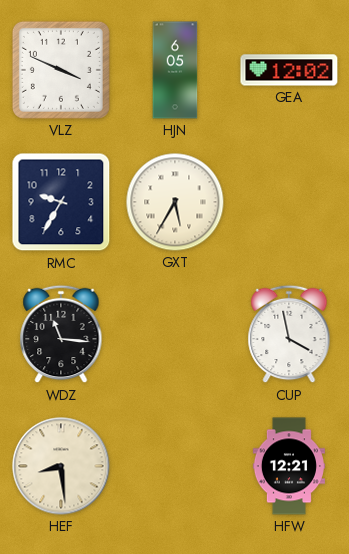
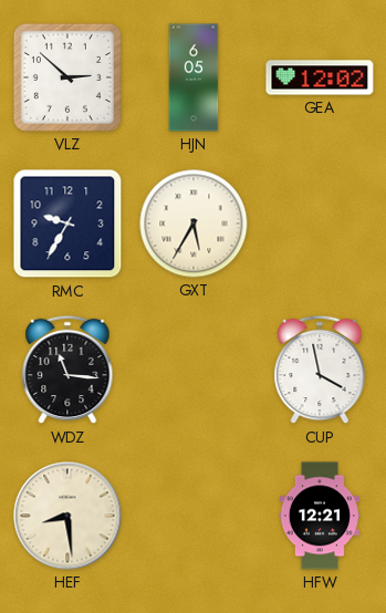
VLZ: 3:49 -> 2:52 (67, 77)
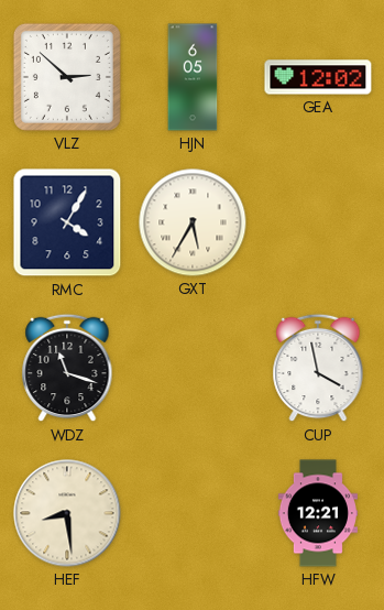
RMC: 9:35 -> 4:05 (67, 222)
WDZ: 11:16 -> 11:18 (67, 368)
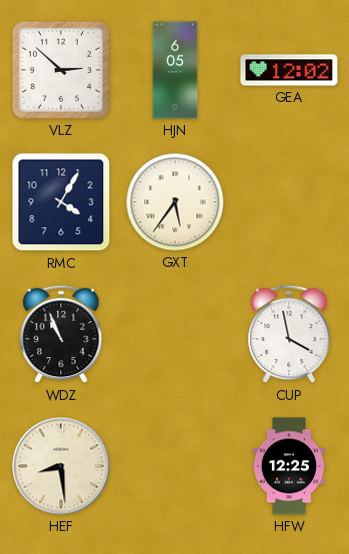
GXT: 5:35 -> 5:36 (175, 202)
WDZ: 11:18 -> 10:56 (61, 334)
HFW: 12:21 -> 12:25 (289, 466)
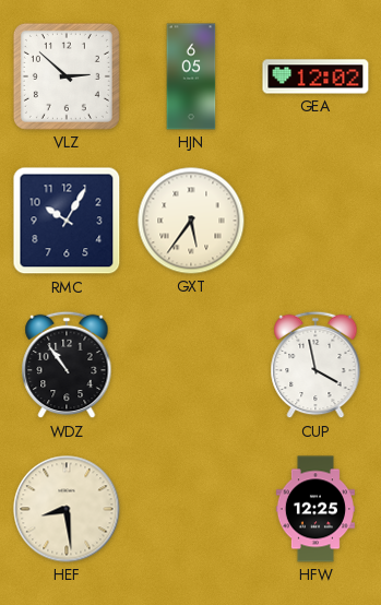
RMC: 4:05 -> 10:05 (67, 221)
WDZ: 10:56 -> 10:54 (67, 365)
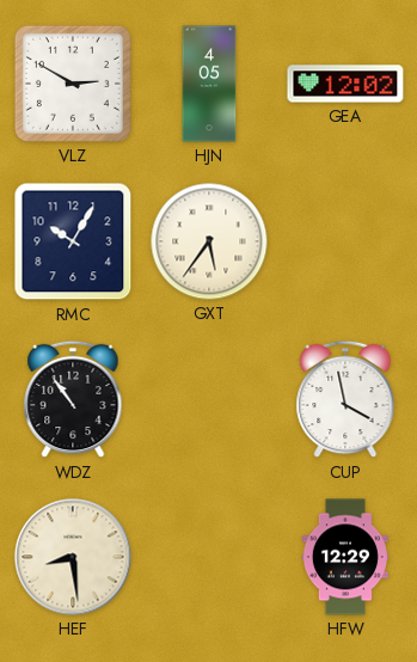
VLZ: 2:52 -> 2:50 (73, 84)
HJN: 6:05 -> 4:05 (209, 84)
HFW: 12:25 -> 12:29 (345, 557)
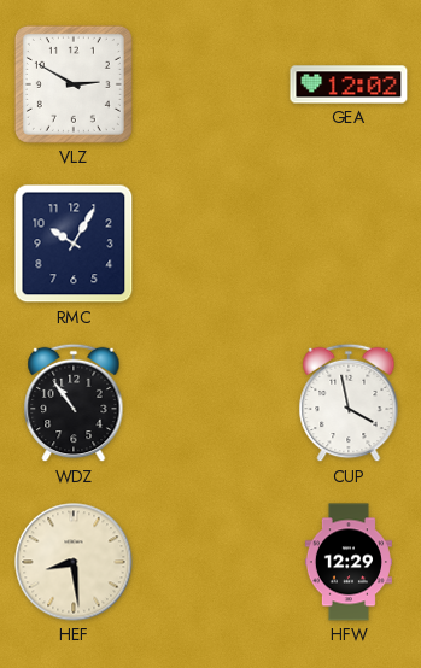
HJN: 4:05 -> none (209, 84)
GXT: 5:36 -> none (209, 241)
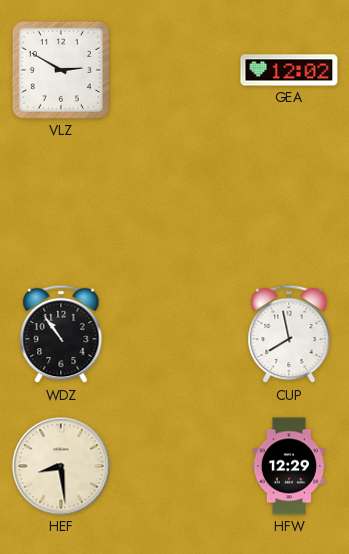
RMC: 10:05 -> none (74, 244)
CUP: 3:58 -> 7:58 (289, 334)
